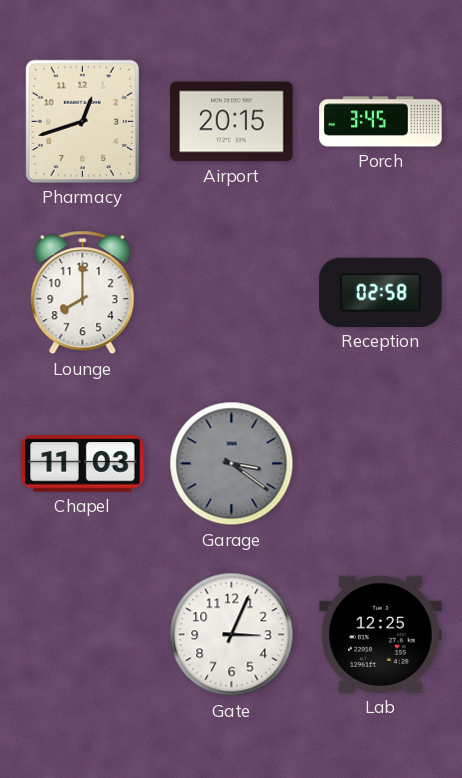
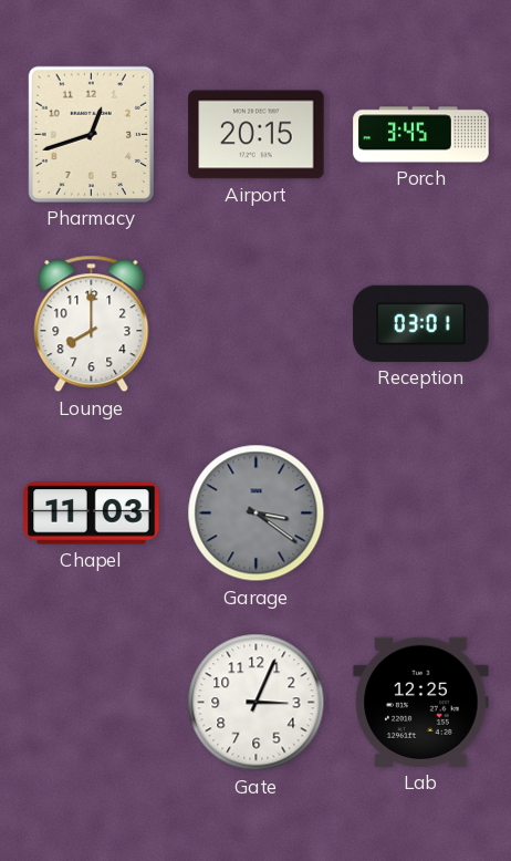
Reception: 02:58 -> 03:01 (421, 323)
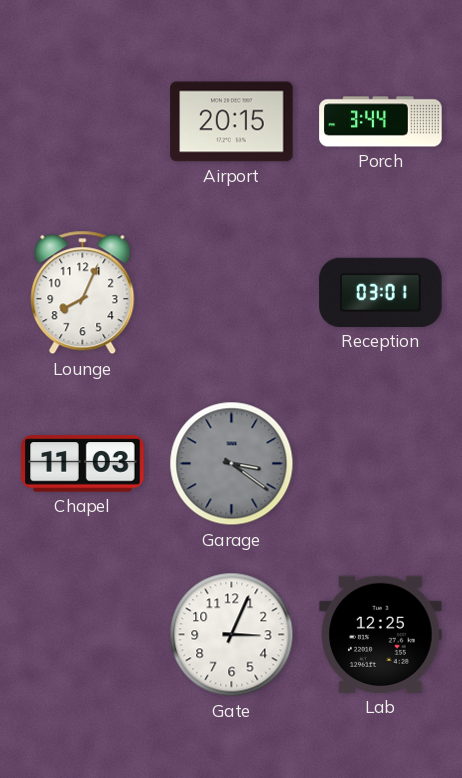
Pharmacy: 12:42 -> none (91, 134)
Porch: 3:45 -> 3:44 (381, 122)
Lounge: 8:00 -> 8:04 (83, 293)
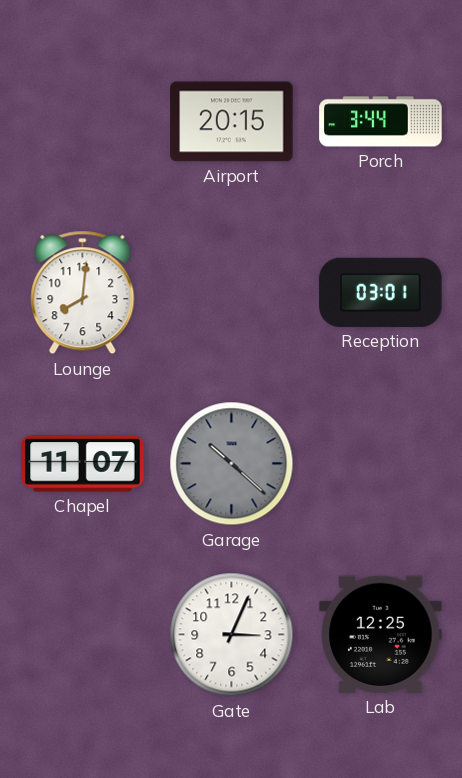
Lounge: 8:04 -> 8:01 (83, 293)
Chapel: 11:03 -> 11:07 (83, 464)
Garage: 3:21 -> 10:22 (232, 464)
